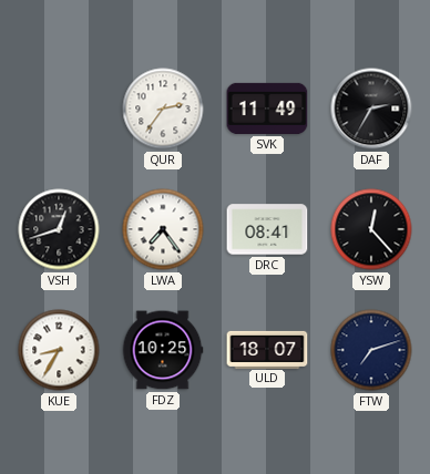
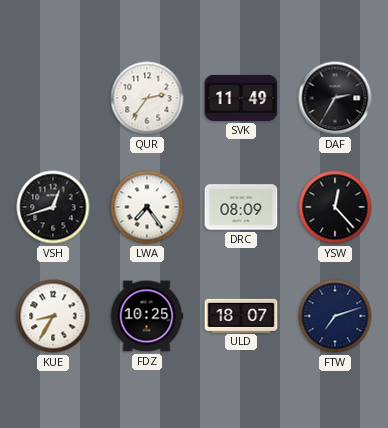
DRC: 08:41 -> 08:09 (241, 207)
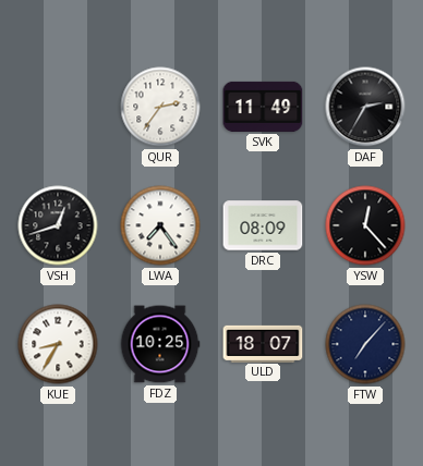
FTW: 7:12 -> 7:07 (365, 344)
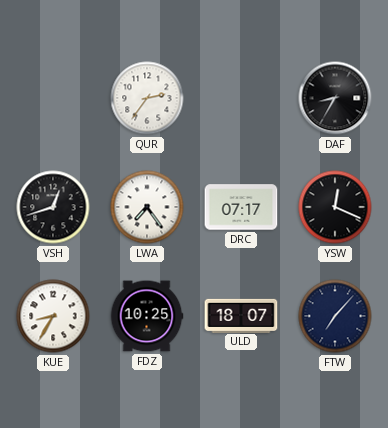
SVK: 11:49 -> none (263, 107)
DAF: 2:35 -> 8:35 (335, 98)
DRC: 08:09 -> 07:17 (241, 207)
YSW: 12:23 -> 12:19 (335, 207)
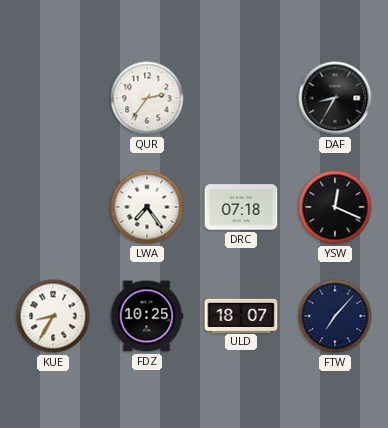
VSH: 12:42 -> none (53, 207)
DRC: 07:17 -> 07:18 (241, 207)
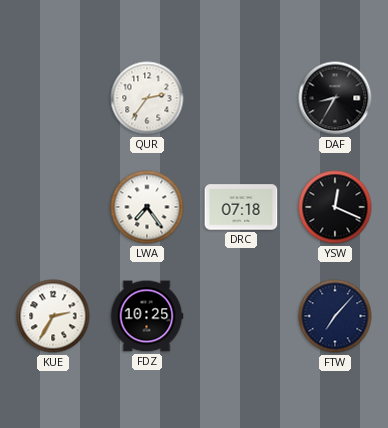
KUE: 8:35 -> 2:35 (53, 316)
ULD: 18:07 -> none (241, 315)
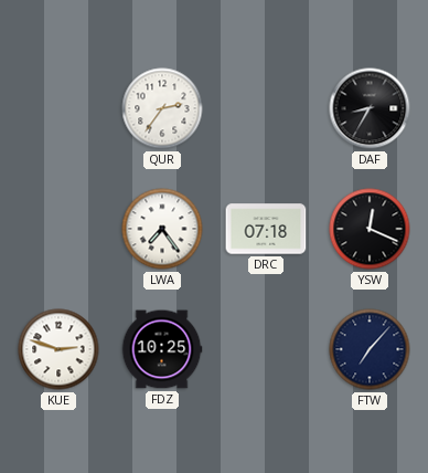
KUE: 2:35 -> 2:48 (58, 349)
